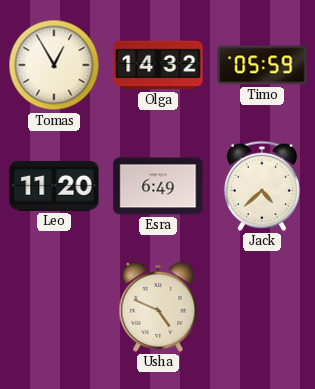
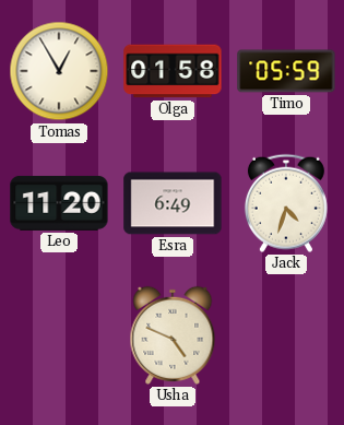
Olga: 14:32 -> 01:58 (173, 71)
Jack: 4:38 -> 4:33 (286, 203)
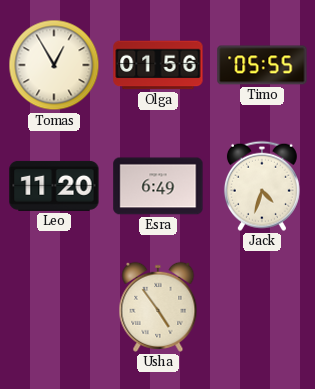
Olga: 01:58 -> 01:56 (158, 65)
Timo: 05:59 -> 05:55 (262, 65)
Usha: 4:49 -> 4:54 (158, 307)
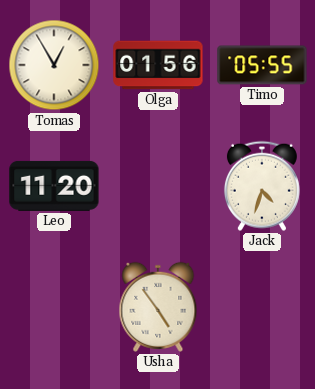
Esra: 6:49 -> none (158, 186)
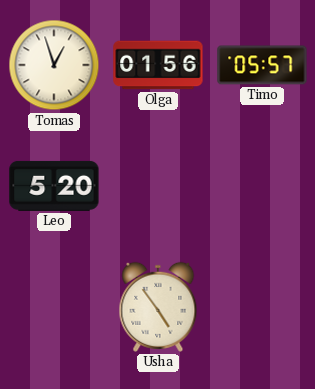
Tomas: 12:55 -> 12:57 (54, 65)
Timo: 05:55 -> 05:57 (262, 65)
Leo: 11:20 -> 5:20 (54, 186)
Jack: 4:33 -> none (262, 186)
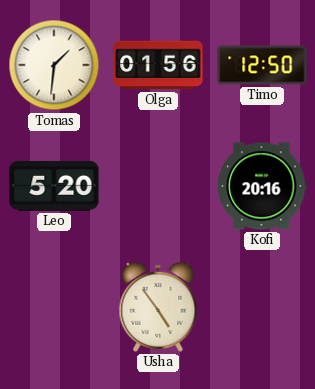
Tomas: 12:57 -> 1:31 (54, 65)
Timo: 05:57 -> 12:50 (262, 65)
Kofi: none -> 20:16 (262, 186)
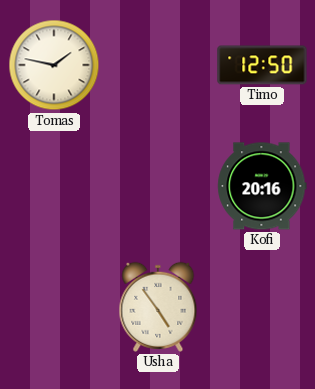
Tomas: 1:31 -> 1:47 (54, 65)
Olga: 01:56 -> none (158, 65)
Leo: 5:20 -> none (54, 186)
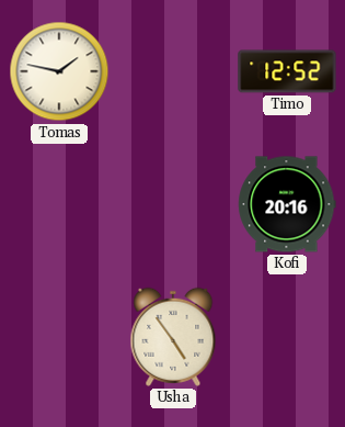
Timo: 12:50 -> 12:52 (287, 71)
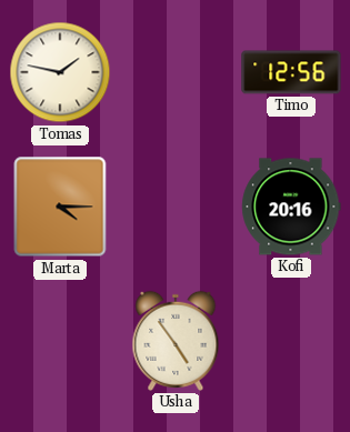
Timo: 12:52 -> 12:56 (291, 72)
Marta: none -> 4:15 (60, 207)
